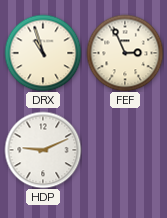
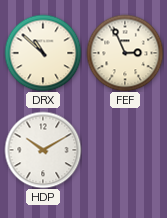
DRX: 10:57 -> 10:52 (43, 53)
HDP: 9:11 -> 10:10 (43, 150)
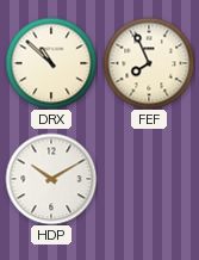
FEF: 2:56 -> 7:56 (149, 63)
